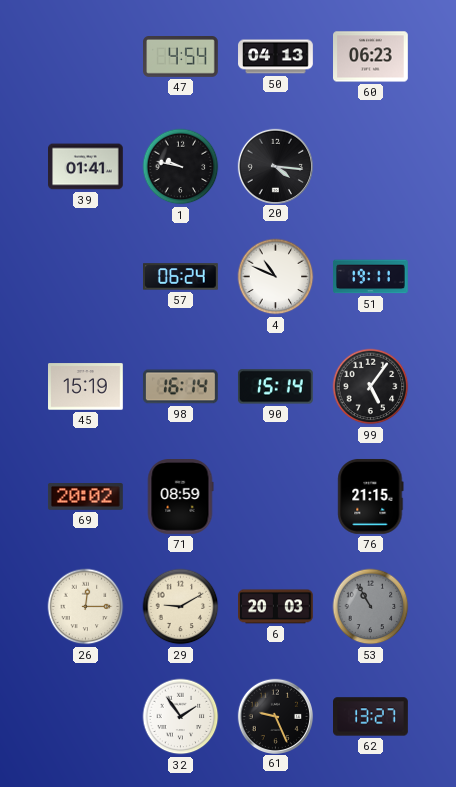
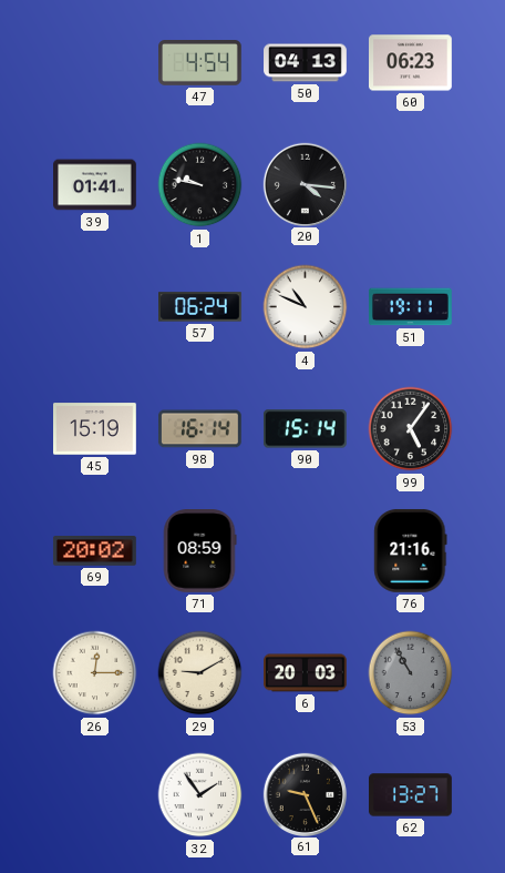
76: 21:15 -> 21:16 (411, 551)
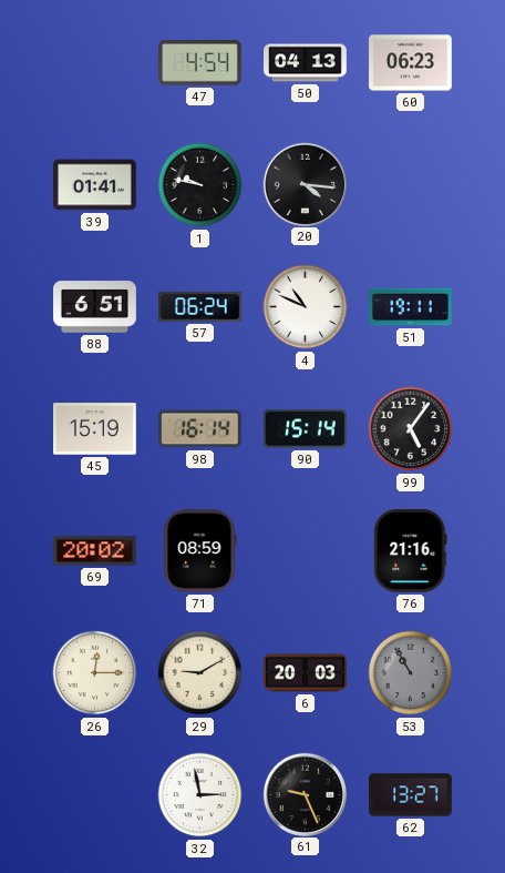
88: none -> 6:51 (95, 307)
32: 1:54 -> 2:58 (200, 795)
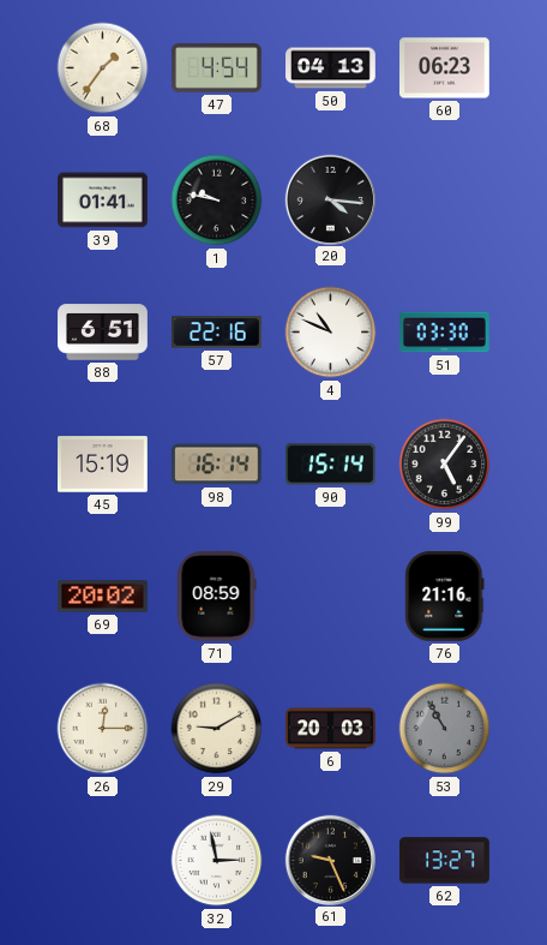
68: none -> 1:36 (103, 68)
57: 06:24 -> 22:16 (217, 333)
51: 19:11 -> 03:30 (445, 333)
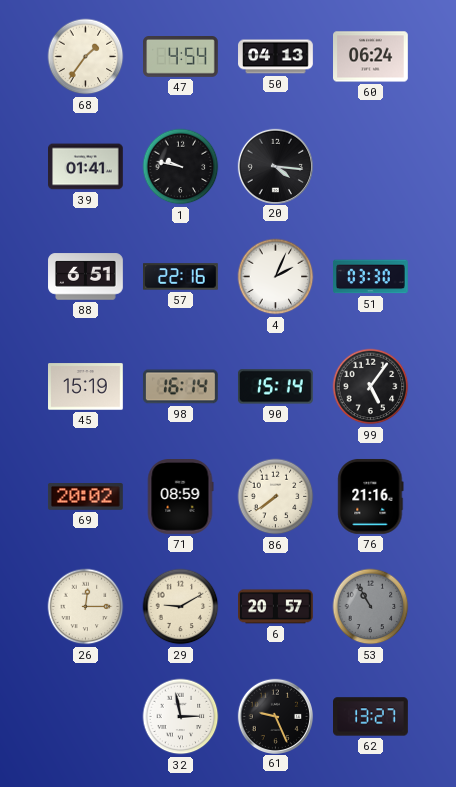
60: 06:23 -> 06:24 (371, 57)
4: 10:49 -> 2:04 (276, 277)
86: none -> 7:39 (276, 497)
6: 20:03 -> 20:57 (276, 607)
